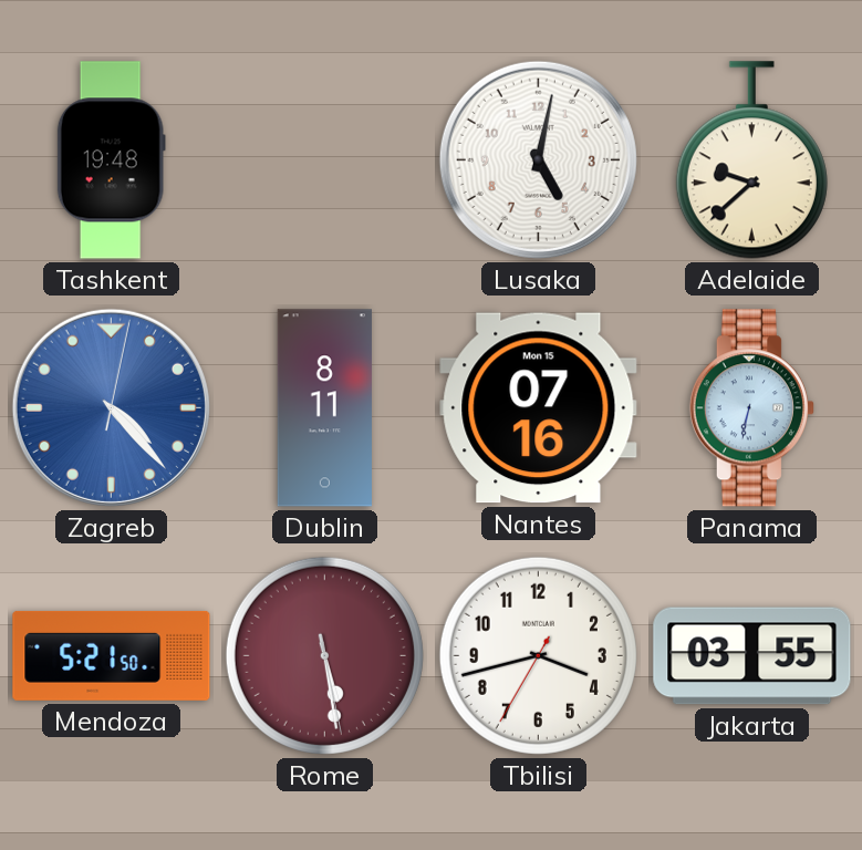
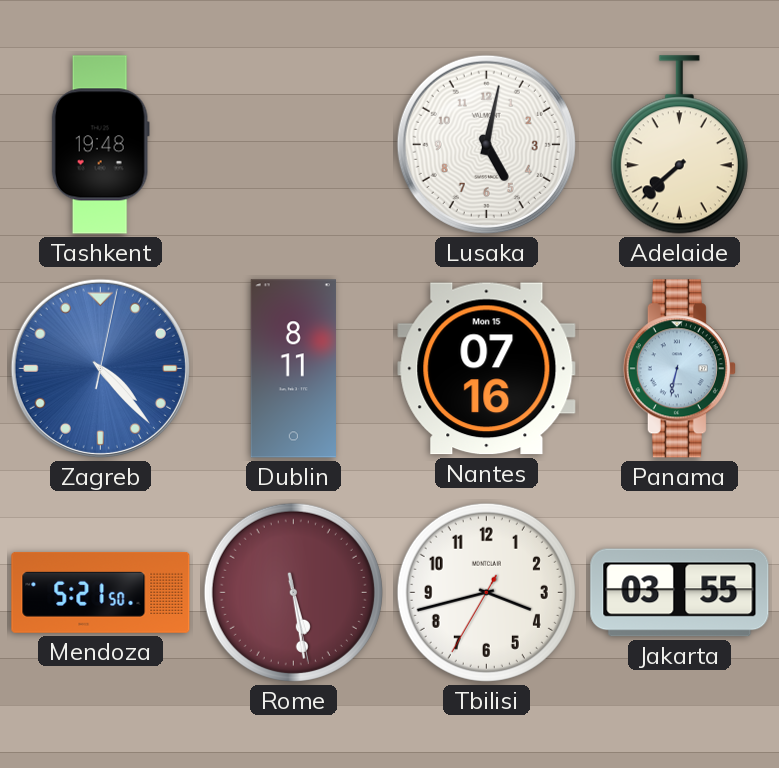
Adelaide: 9:38 -> 7:38 (679, 145)
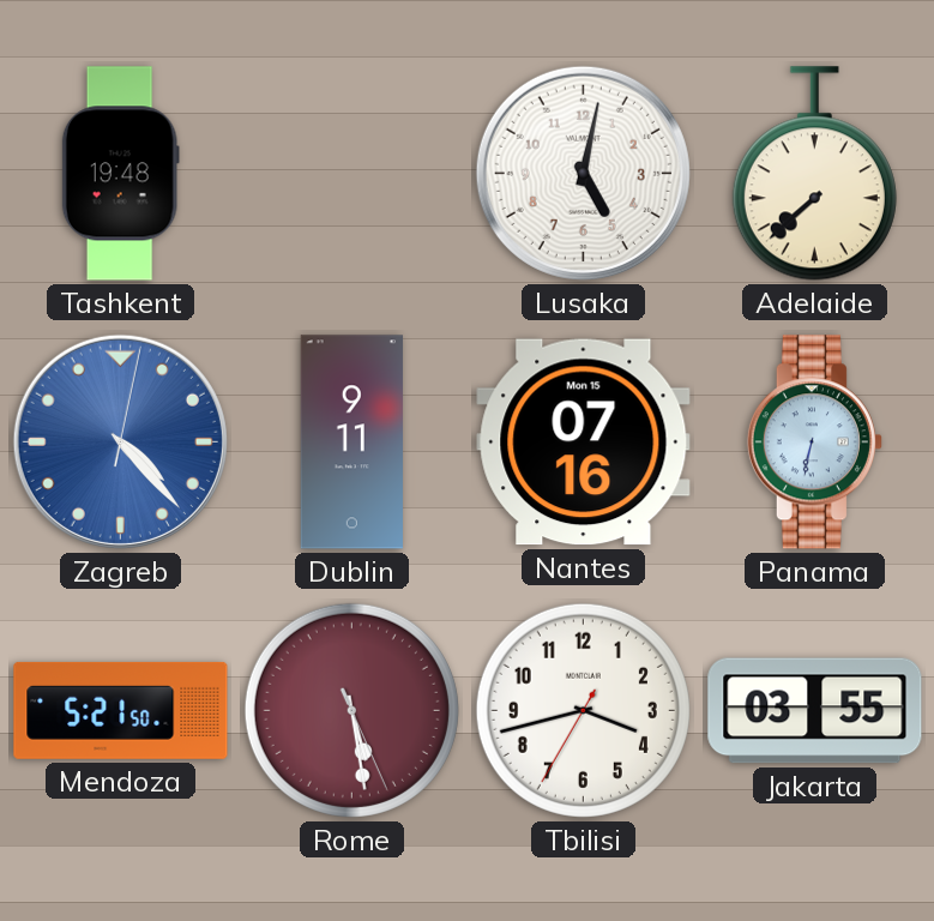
Dublin: 8:11 -> 9:11 (351, 443)
Rome: 5:28:28 -> 5:28:26 (351, 710)
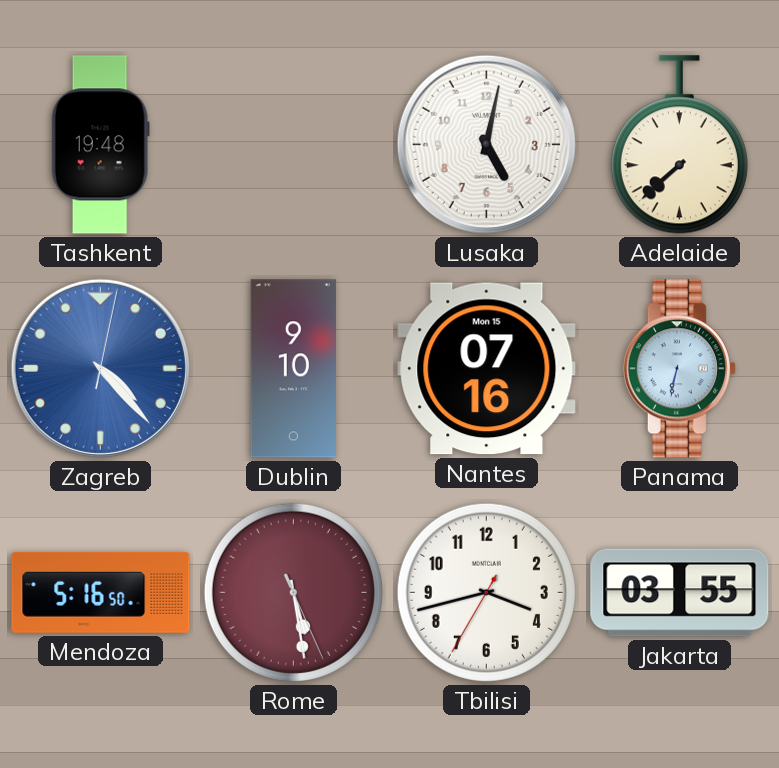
Dublin: 9:11 -> 9:10 (293, 369)
Mendoza: 5:21 -> 5:16 (101, 592)
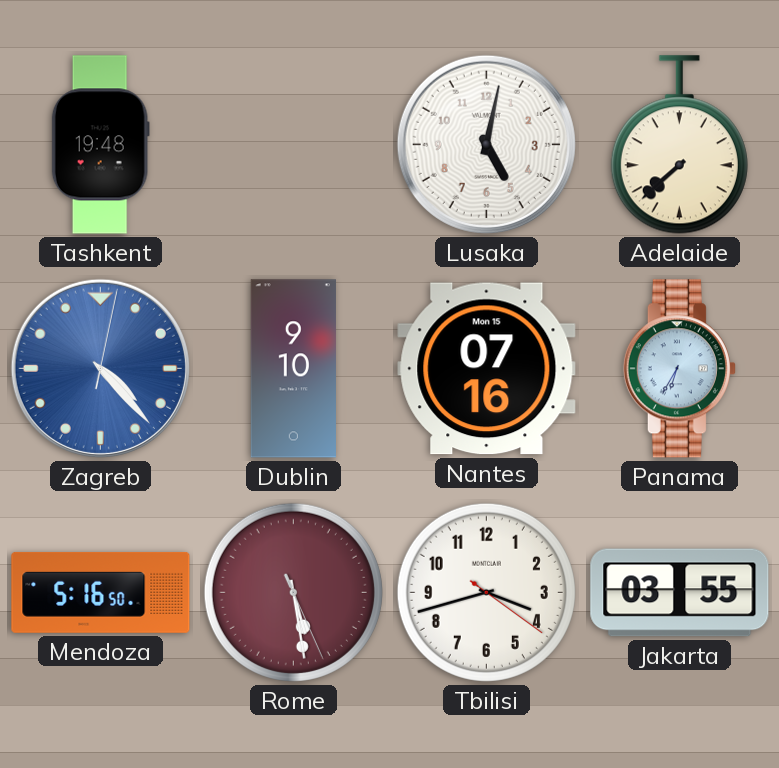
Panama: 6:32 -> 6:35 (679, 369)
Tbilisi: 3:42:35 -> 3:42:21 (486, 592)
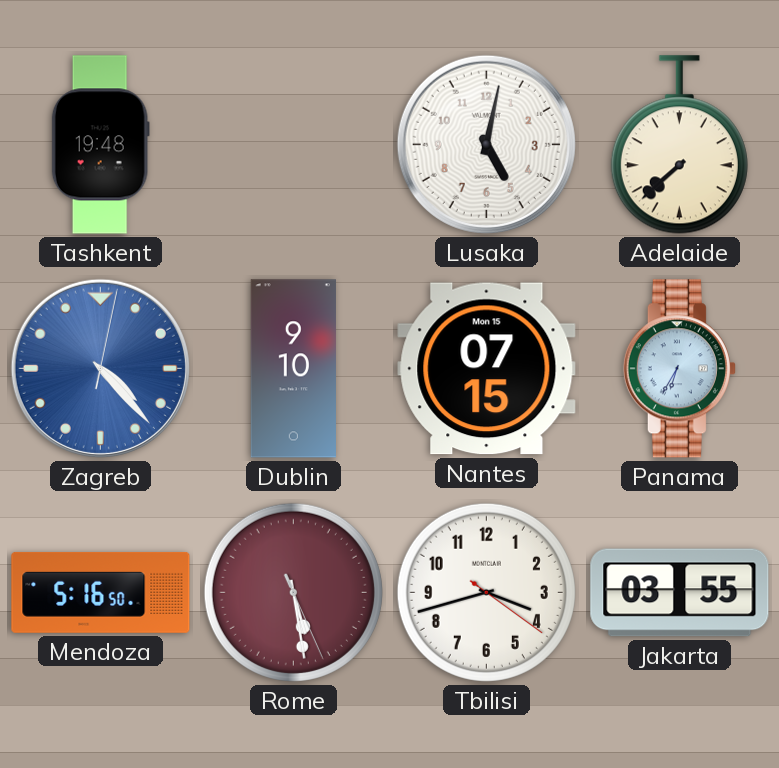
Nantes: 07:16 -> 07:15 (487, 369)
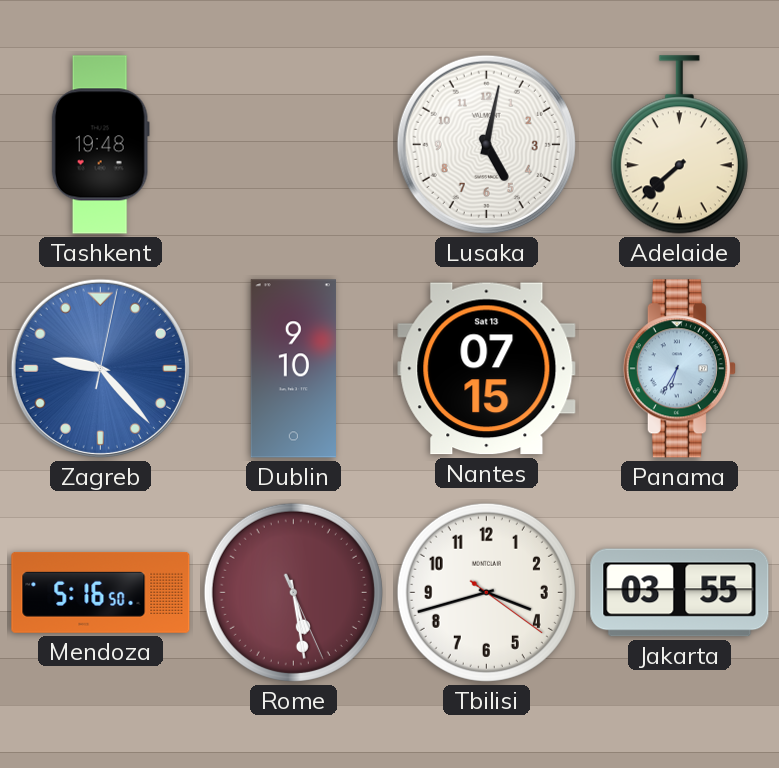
Zagreb: 4:23 -> 9:23 (100, 368)
Nantes date: Mon 15 -> Sat 13 (487, 369)
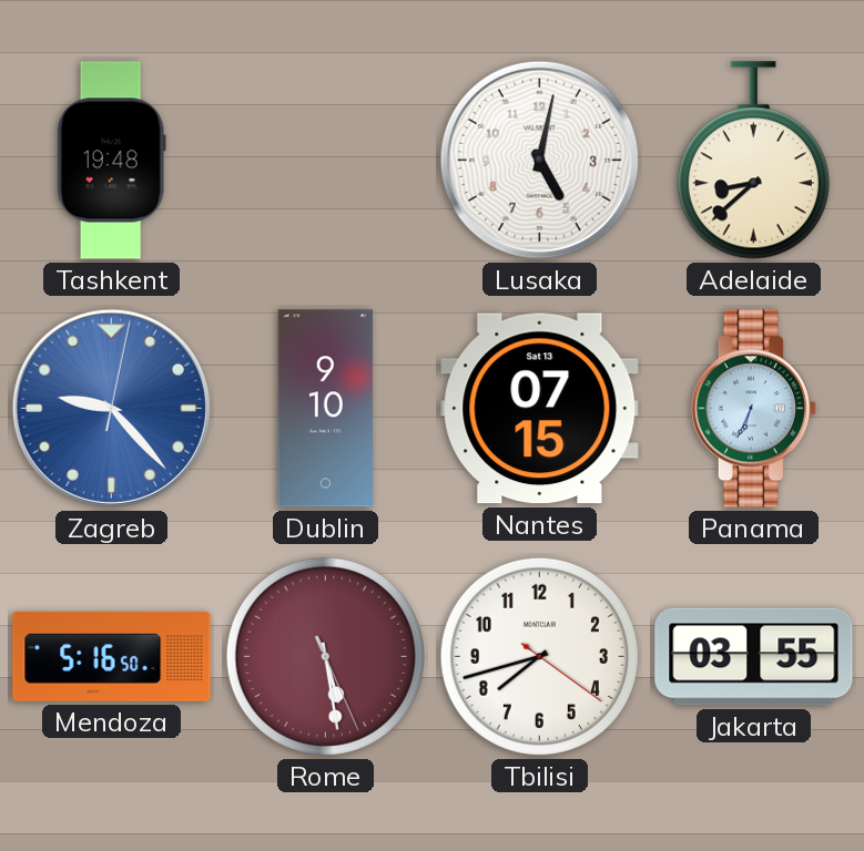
Adelaide: 7:38 -> 8:38 (753, 161)
Panama: 6:35 -> 6:34 (753, 409)
Tbilisi: 3:42 -> 7:42 (539, 656)
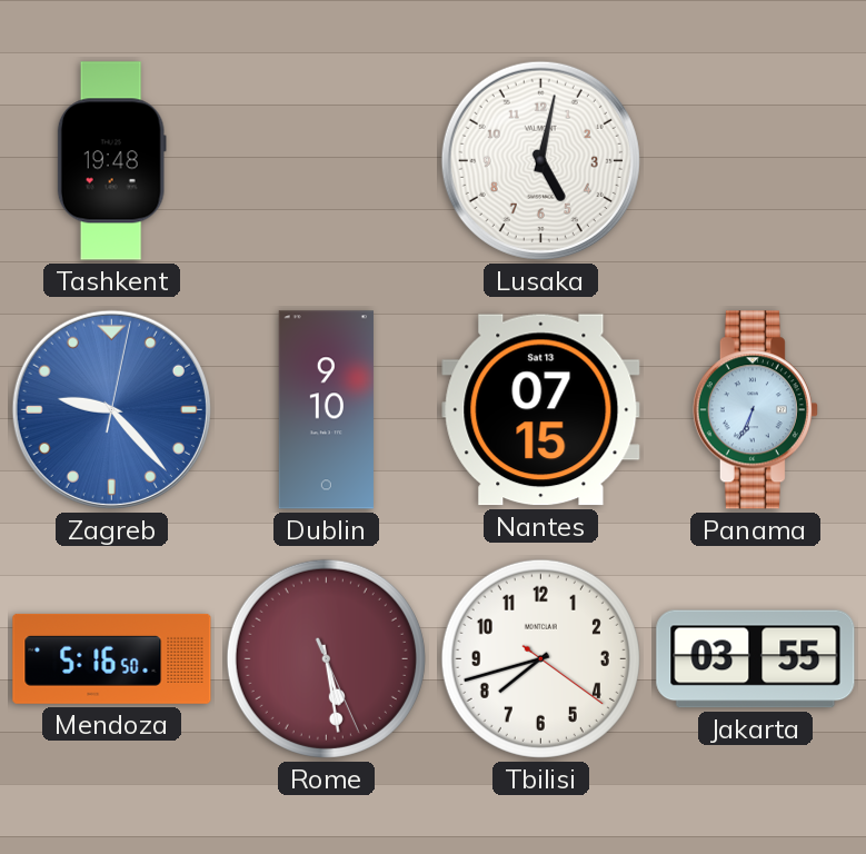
Adelaide: 8:38 -> none (753, 161)
